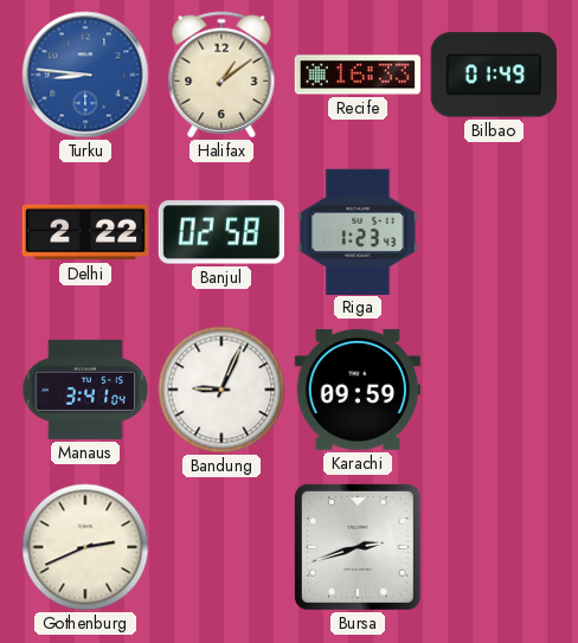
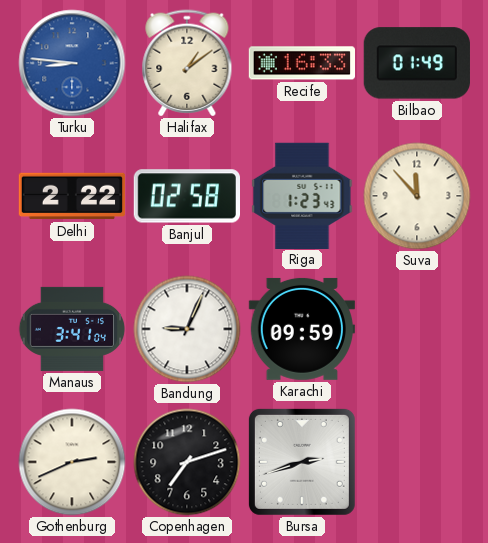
Suva: none -> 11:53 (417, 196)
Copenhagen: none -> 7:12 (187, 462)
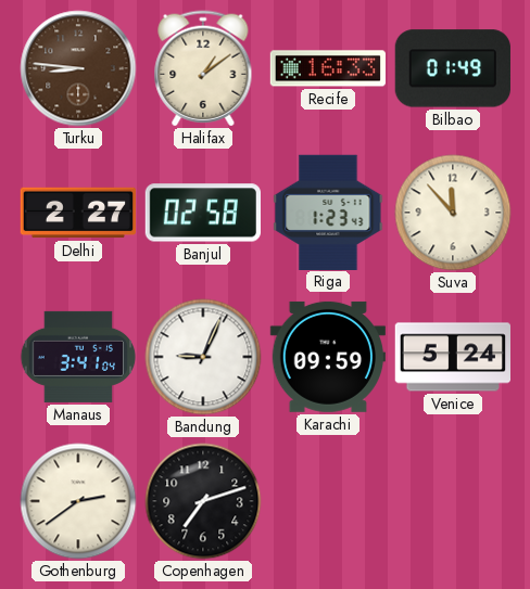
Turku dial: blue -> brown (78, 68)
Delhi: 2:22 -> 2:27 (78, 213)
Venice: none -> 5:24 (452, 357)
Gothenburg: 2:41 -> 2:39 (78, 501)
Bursa: 2:42 -> none (302, 462)
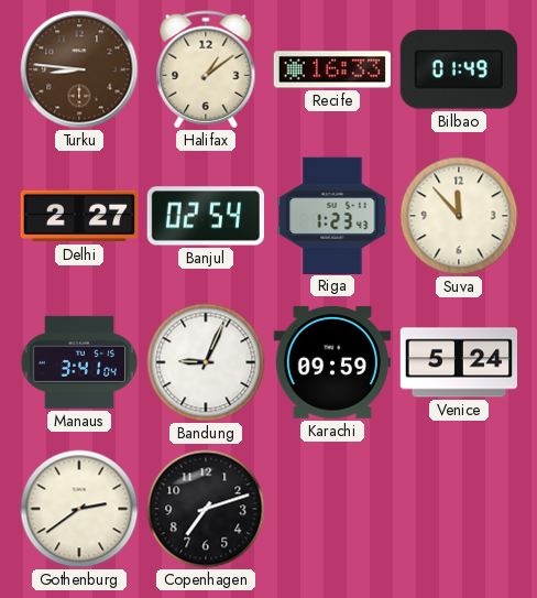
Banjul: 02:58 -> 02:54 (205, 216)
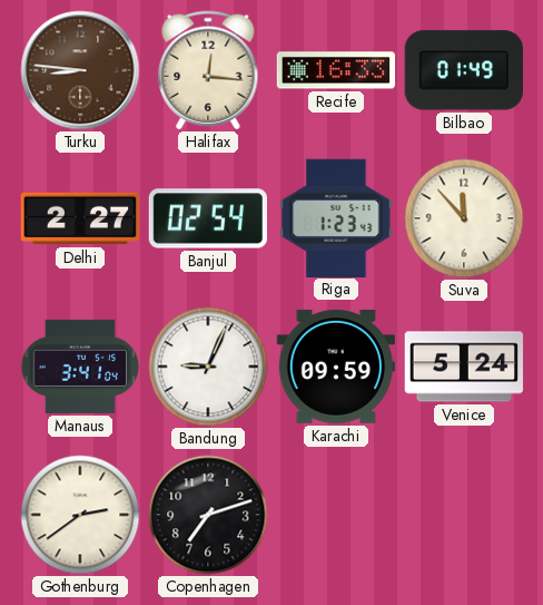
Halifax: 1:09 -> 12:16 (208, 70)
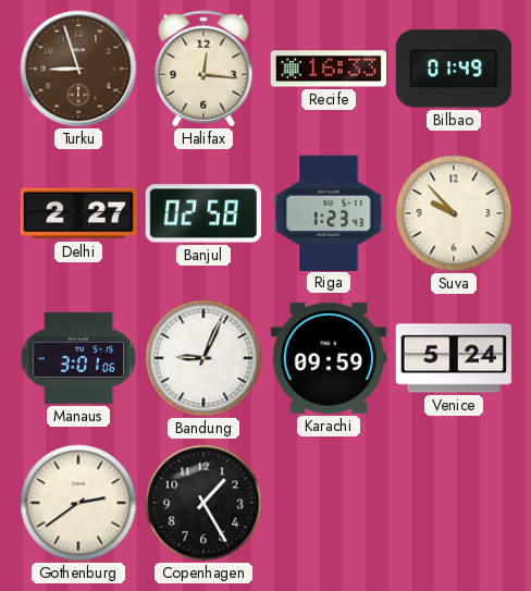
Turku: 8:46 -> 8:57 (78, 69)
Banjul: 02:54 -> 02:58 (202, 213)
Suva: 11:53 -> 9:53 (454, 213)
Manaus: 3:41 -> 3:01 (78, 358)
Copenhagen: 7:12 -> 1:25 (203, 503)
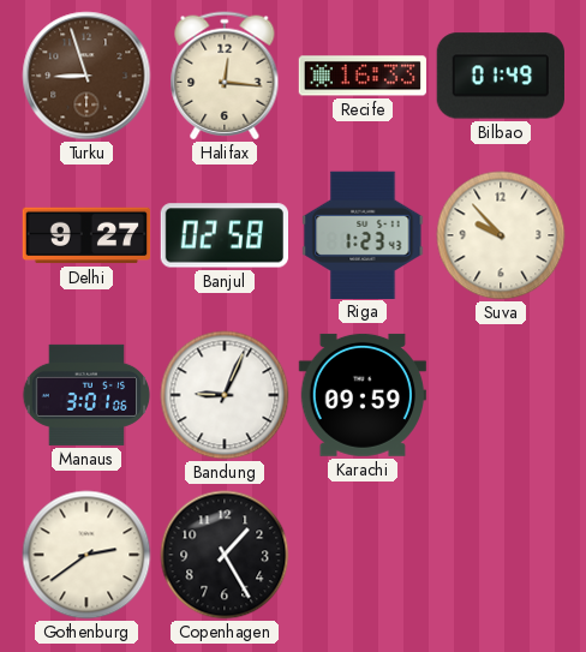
Delhi: 2:27 -> 9:27 (86, 235)
Venice: 5:24 -> none (453, 358)
